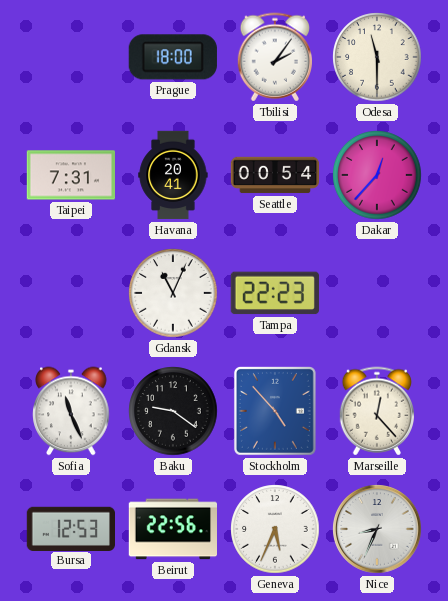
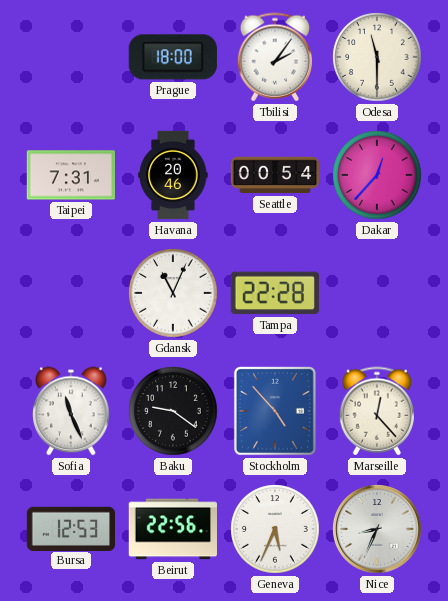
Havana: 20:41 -> 20:46 (173, 175)
Tampa: 22:23 -> 22:28 (275, 293)
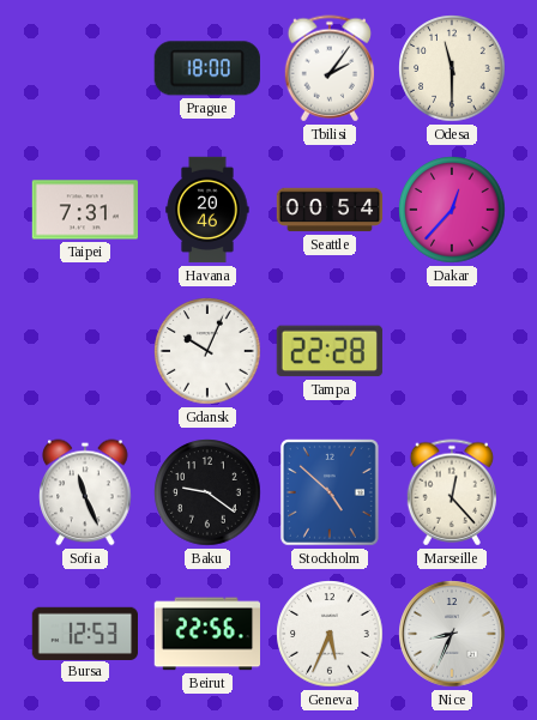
Gdansk: 11:04 -> 10:04 (207, 351)
Stockholm: 4:53 -> 4:52 (330, 492)
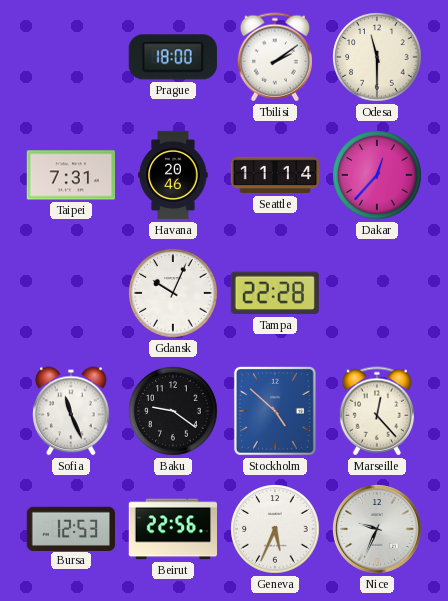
Tbilisi: 2:06 -> 2:09 (274, 57)
Seattle: 00:54 -> 11:14 (275, 175)
Nice: 8:34 -> 9:34 (377, 529)
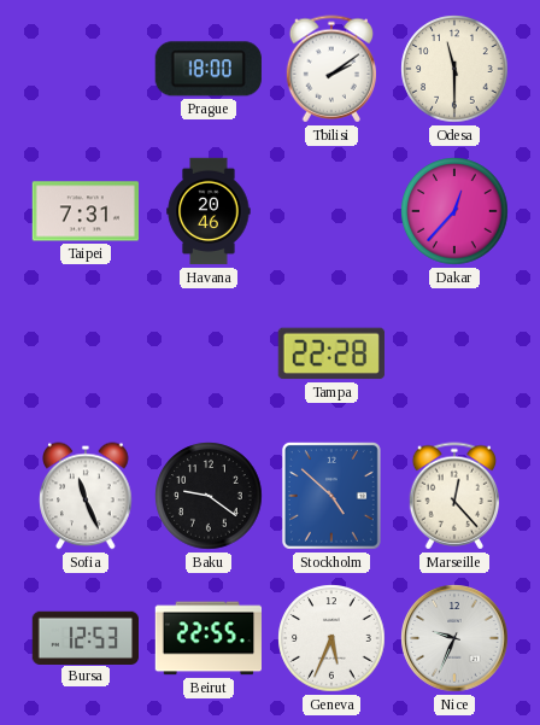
Seattle: 11:14 -> none (275, 175)
Gdansk: 10:04 -> none (173, 293)
Beirut: 22:56 -> 22:55 (207, 638)
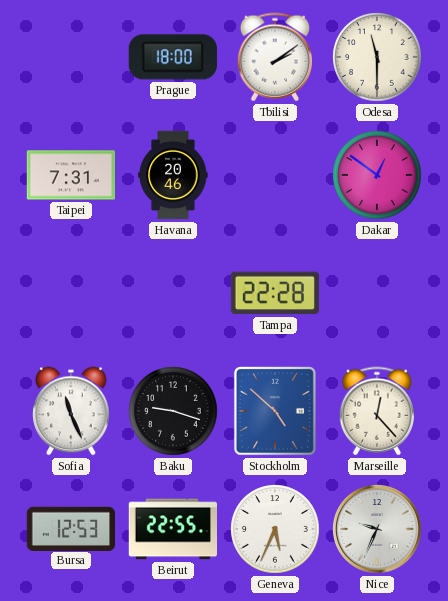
Dakar: 12:37 -> 12:51 (377, 175)
Baku: 9:21 -> 9:18 (173, 411)
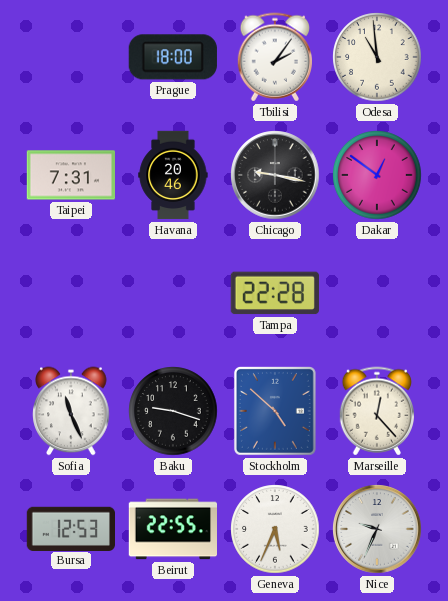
Tbilisi: 2:09 -> 2:06 (274, 57)
Odesa: 11:30 -> 10:59 (377, 57)
Chicago: none -> 9:17 (275, 175)
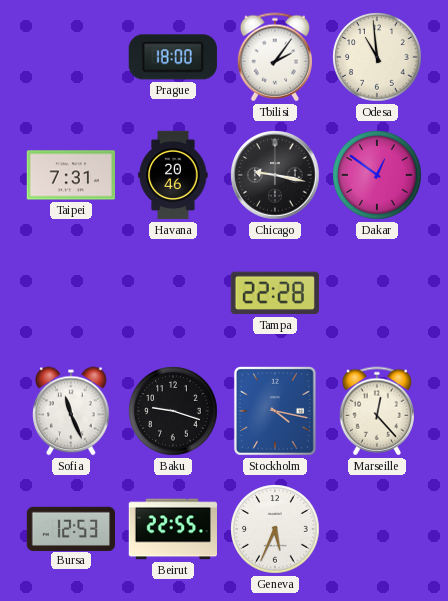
Stockholm: 4:52 -> 4:17 (275, 411)
Nice: 9:34 -> none (377, 529)
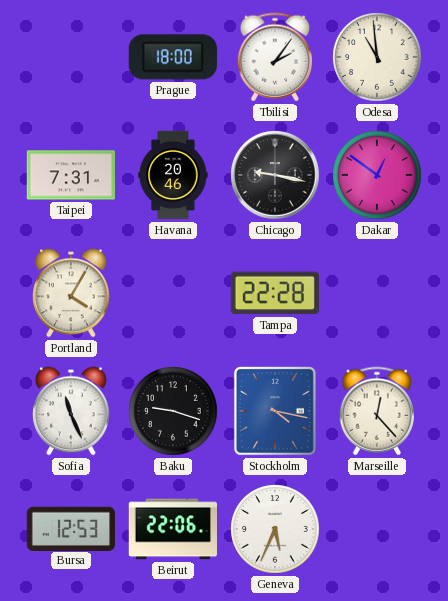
Portland: none -> 4:05 (71, 293)
Beirut: 22:55 -> 22:06 (172, 529)
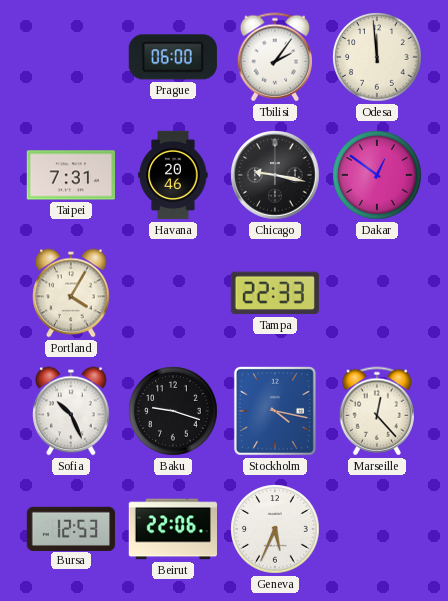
Prague: 18:00 -> 06:00 (173, 57)
Odesa: 10:59 -> 11:59 (377, 57)
Tampa: 22:28 -> 22:33 (275, 293)
Sofia: 11:26 -> 10:26 (71, 411)
